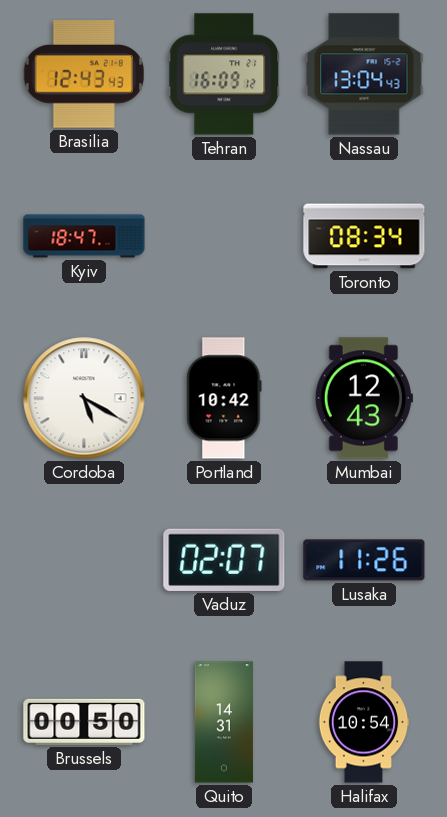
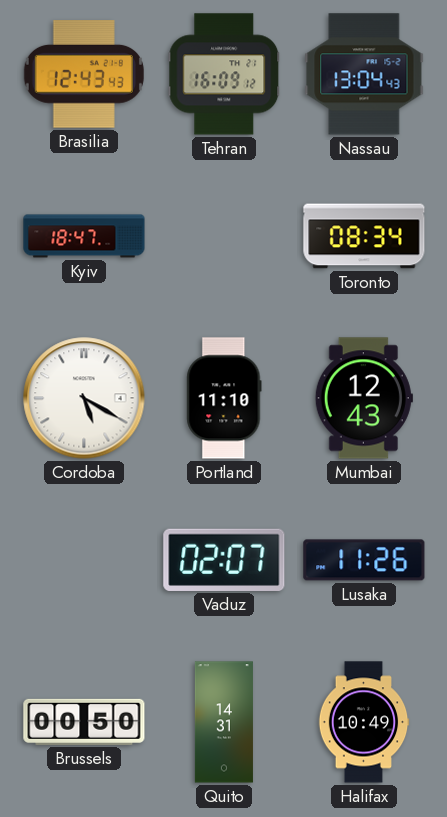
Portland: 10:42 -> 11:10 (224, 398)
Halifax: 10:54 -> 10:49 (364, 722)
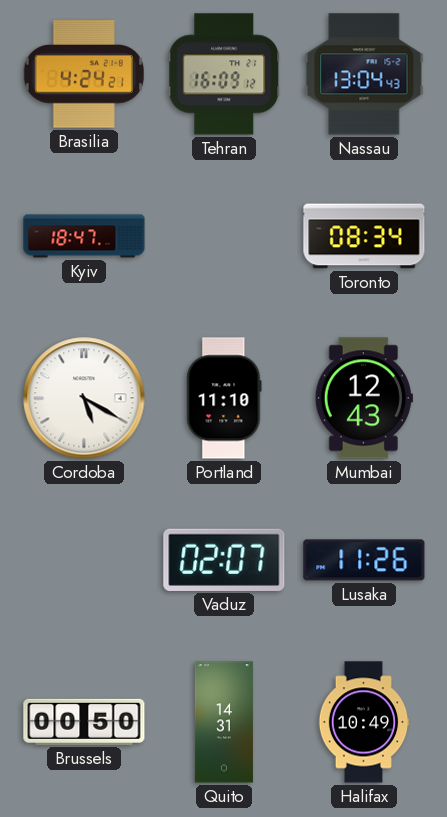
Brasilia: 12:43 -> 4:24 (84, 74)
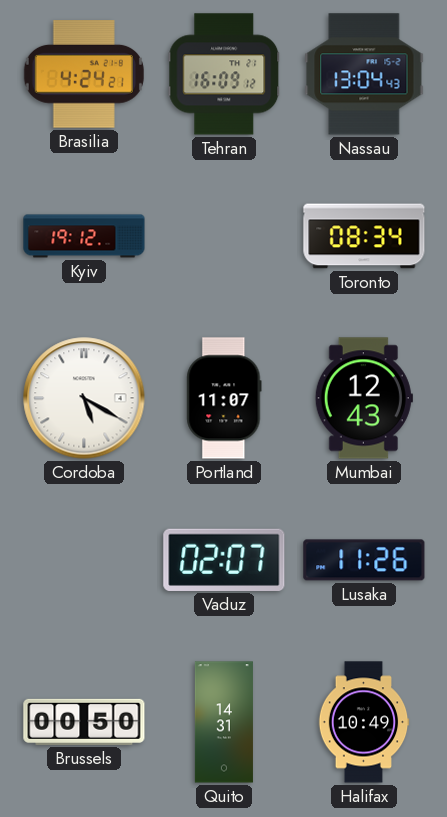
Kyiv: 18:47 -> 19:12 (84, 236)
Portland: 11:10 -> 11:07 (224, 398)
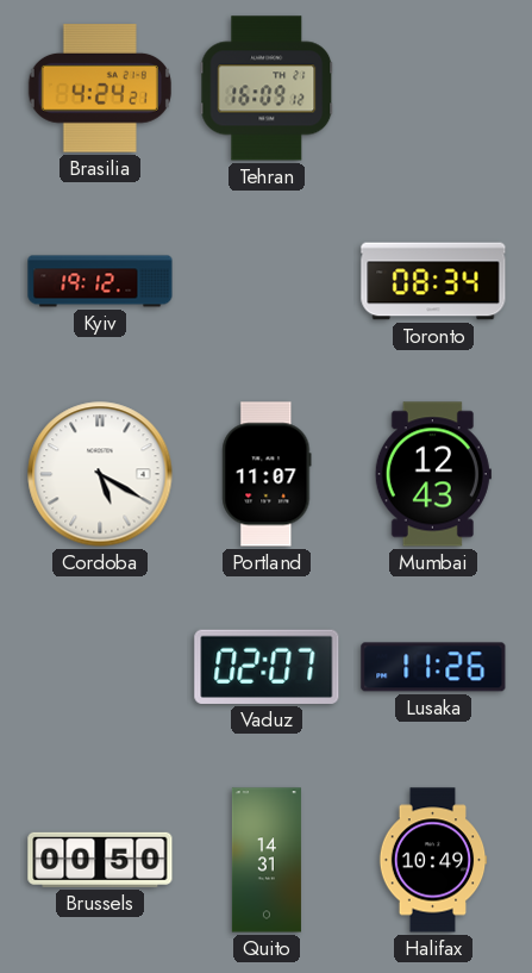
Nassau: 13:04 -> none (364, 74)
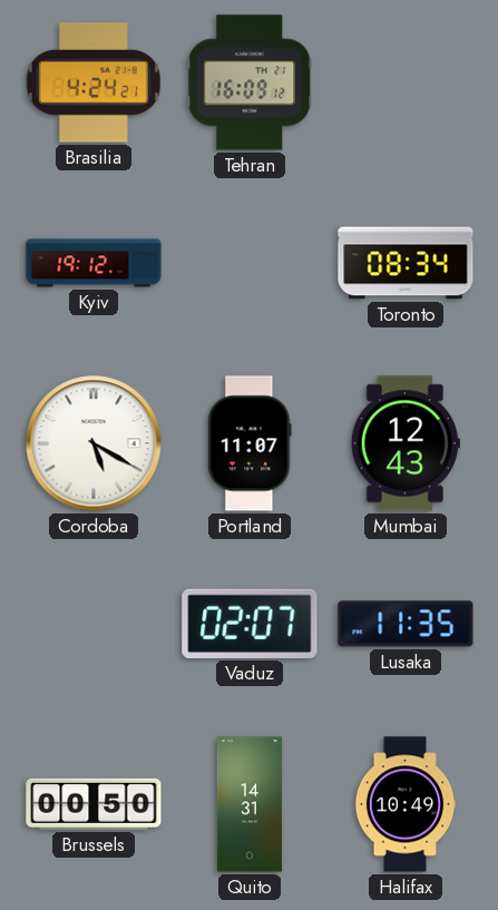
Lusaka: 11:26 -> 11:35 (406, 624)
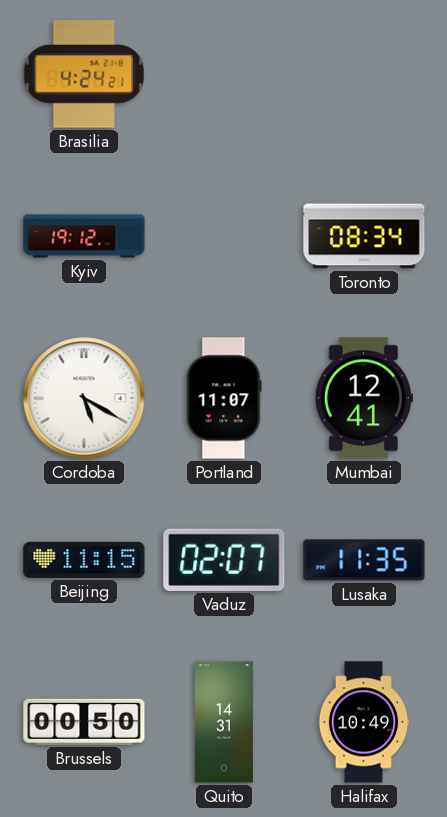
Tehran: 16:09 -> none (250, 82)
Mumbai: 12:43 -> 12:41 (364, 398)
Beijing: none -> 11:15 (84, 560)
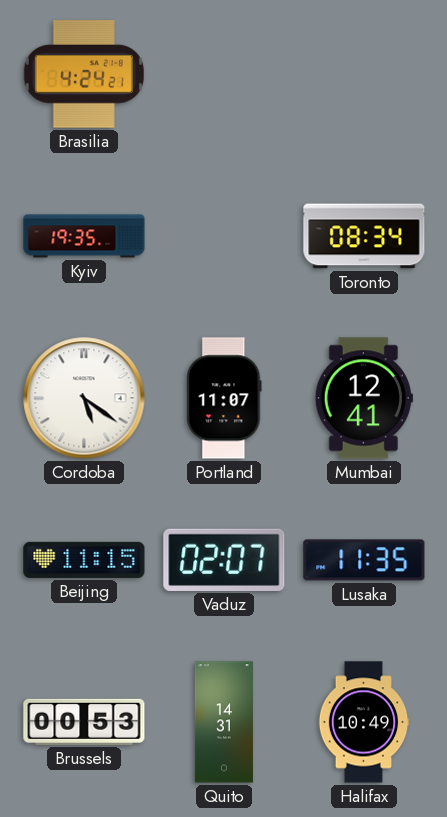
Kyiv: 19:12 -> 19:35 (84, 236)
Cordoba: 5:20 -> 5:21 (84, 398)
Brussels: 00:50 -> 00:53 (84, 722)
